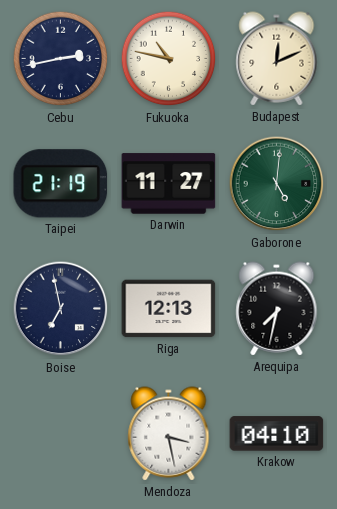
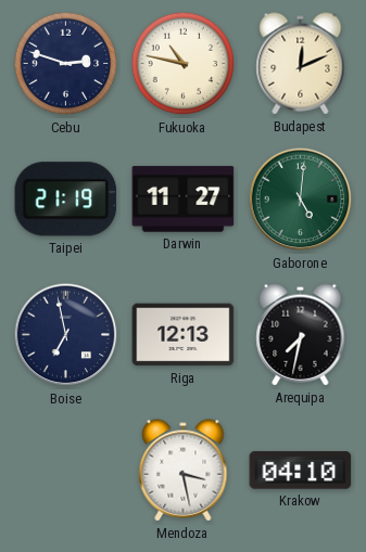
Cebu: 2:43 -> 2:48 (66, 64)
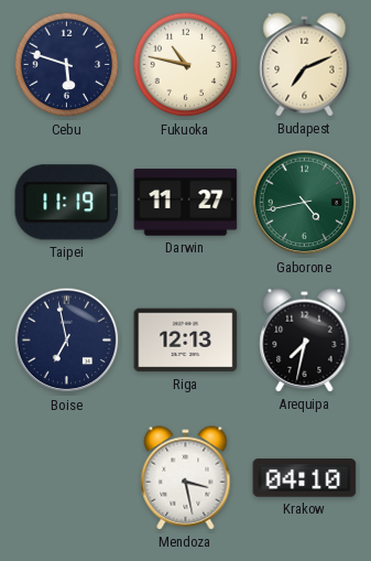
Cebu: 2:48 -> 5:48 (67, 65)
Budapest: 12:11 -> 7:11 (305, 65)
Taipei: 21:19 -> 11:19 (67, 203)
Gaborone: 5:01 -> 4:43 (305, 203)
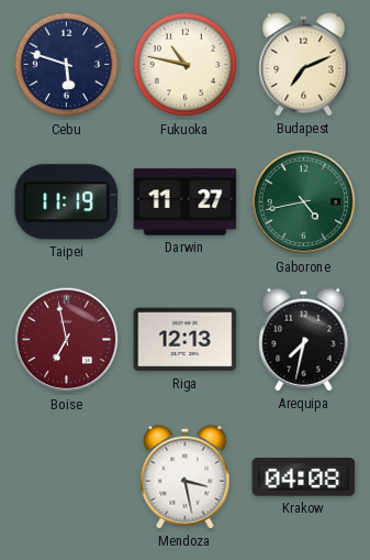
Boise dial: navy -> burgundy (67, 340)
Krakow: 04:10 -> 04:08 (304, 477)
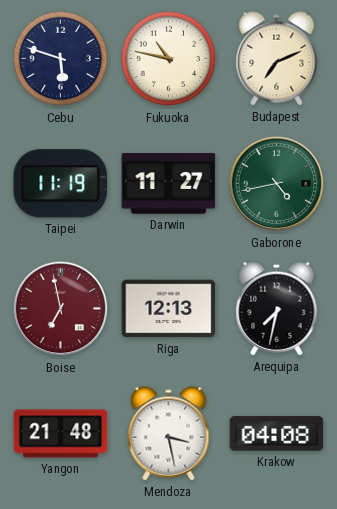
Yangon: none -> 21:48 (61, 434)
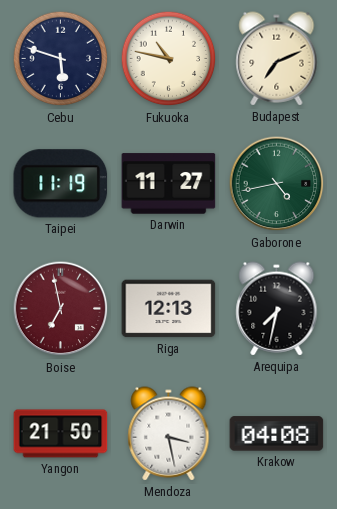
Yangon: 21:48 -> 21:50 (61, 434)
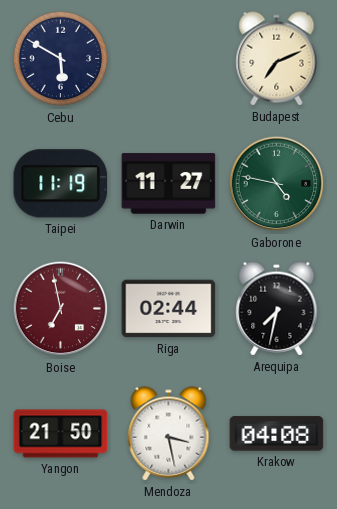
Cebu: 5:48 -> 5:50 (61, 59)
Fukuoka: 10:47 -> none (169, 59)
Gaborone: 4:43 -> 4:47 (277, 184)
Riga: 12:13 -> 02:44 (169, 309)
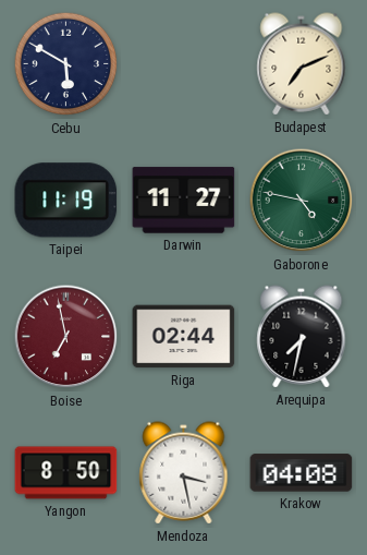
Yangon: 21:50 -> 8:50 (66, 473)
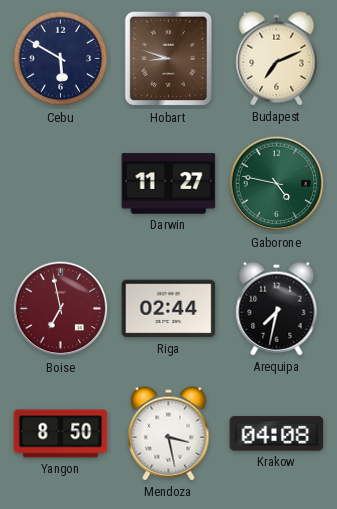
Hobart: none -> 8:48 (169, 59)
Taipei: 11:19 -> none (66, 201)
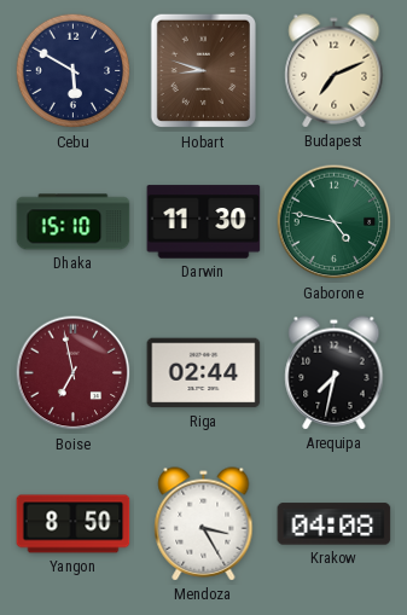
Dhaka: none -> 15:10 (74, 222)
Darwin: 11:27 -> 11:30 (204, 222)
Mendoza: 3:28 -> 3:25 (204, 524)
